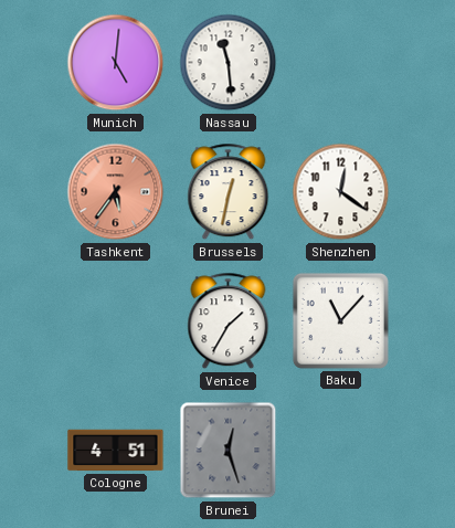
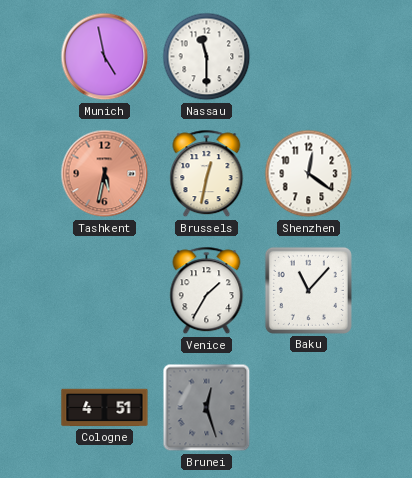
Munich: 5:01 -> 4:58 (105, 57)
Nassau: 11:29 -> 11:30 (207, 57)
Tashkent: 5:36 -> 5:32 (105, 174)
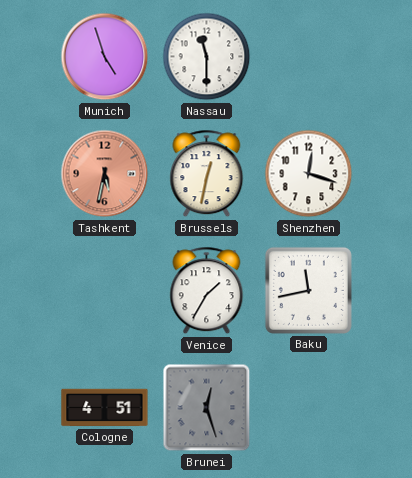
Munich: 4:58 -> 4:57 (105, 57)
Shenzhen: 12:21 -> 12:18 (309, 174)
Baku: 11:07 -> 11:43 (308, 290)
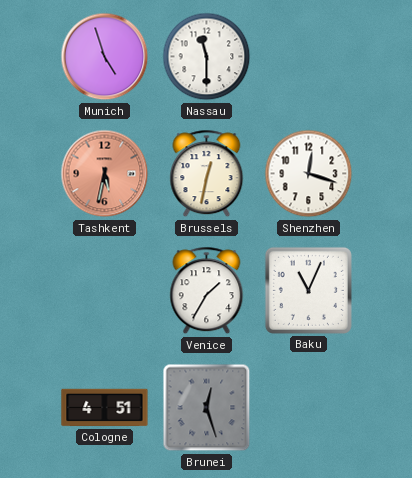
Baku: 11:43 -> 11:04 (308, 290)
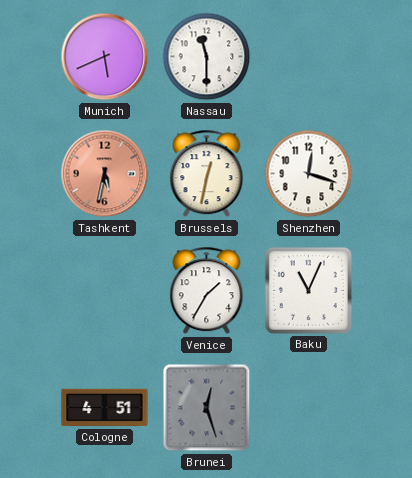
Munich: 4:57 -> 5:41 (105, 57)
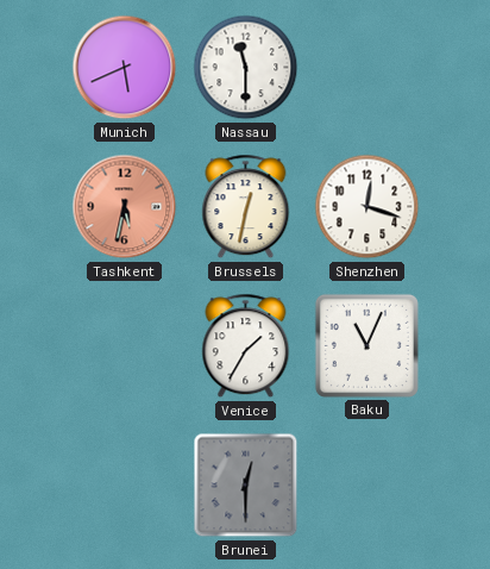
Cologne: 4:51 -> none (105, 408)
Brunei: 12:27 -> 12:30 (246, 486)
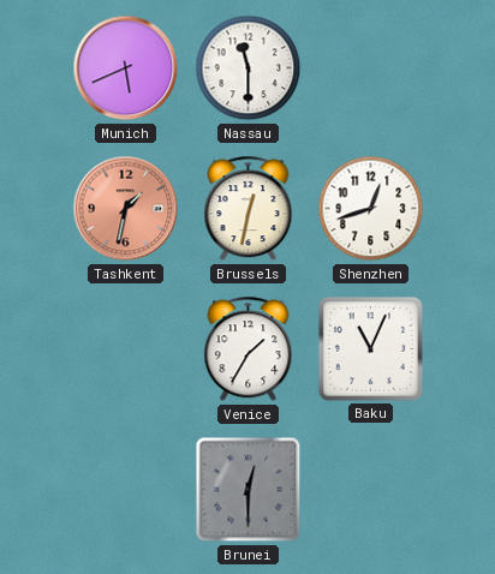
Tashkent: 5:32 -> 1:32 (126, 209)
Shenzhen: 12:18 -> 12:42 (371, 209)
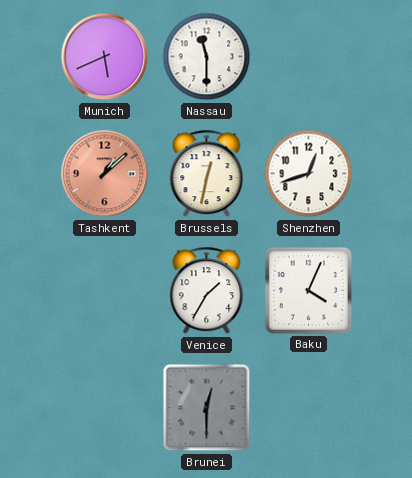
Tashkent: 1:32 -> 1:08 (105, 174)
Baku: 11:04 -> 4:04 (308, 290)
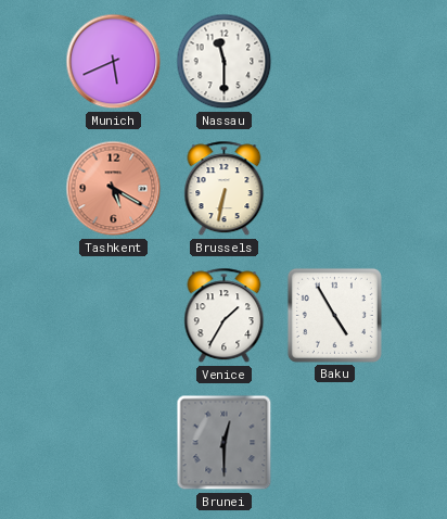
Tashkent: 1:08 -> 5:20 (114, 189)
Brussels: 12:32 -> 6:32 (225, 189)
Shenzhen: 12:42 -> none (309, 174)
Baku: 4:04 -> 4:55 (334, 315)
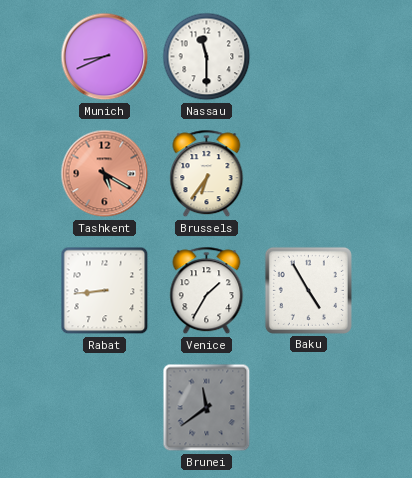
Munich: 5:41 -> 8:41 (105, 57)
Brussels: 6:32 -> 6:36 (207, 174)
Rabat: none -> 8:44 (105, 291)
Brunei: 12:30 -> 11:39 (207, 408)
